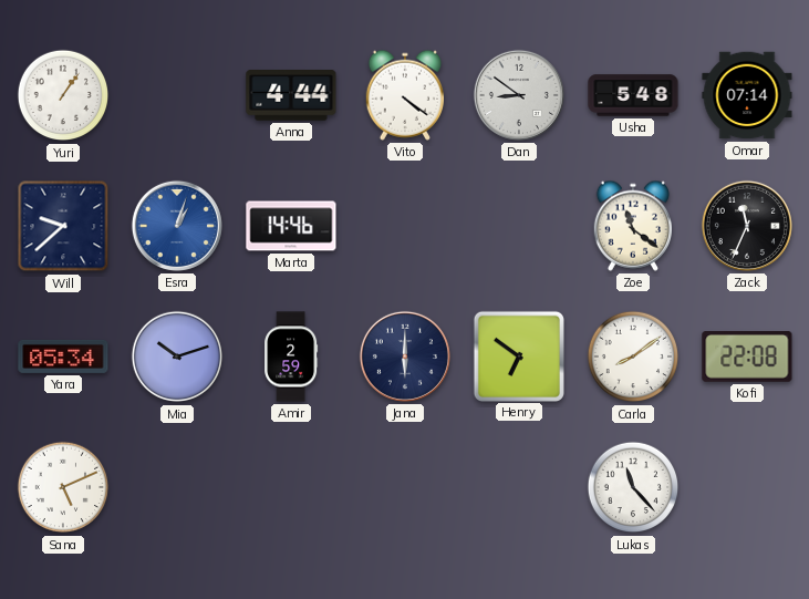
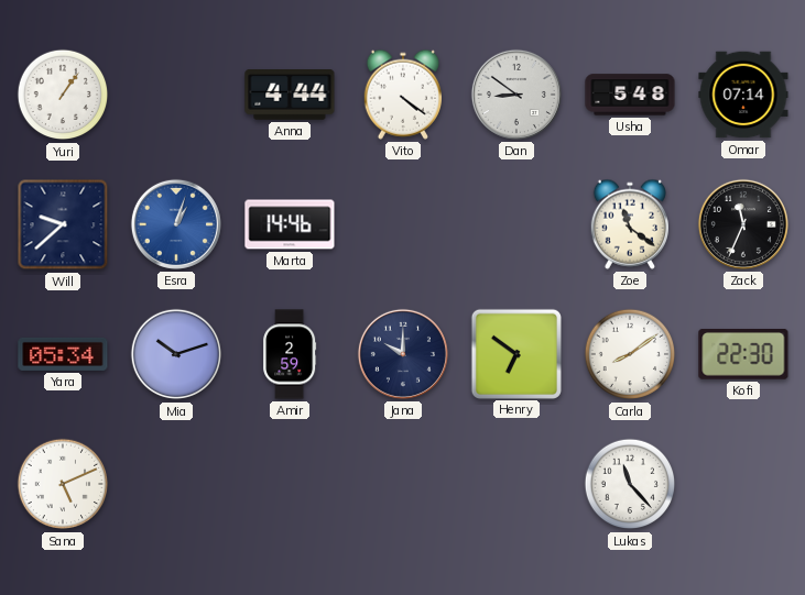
Jana: 6:00 -> 10:00 (403, 354)
Kofi: 22:08 -> 22:30 (743, 355)
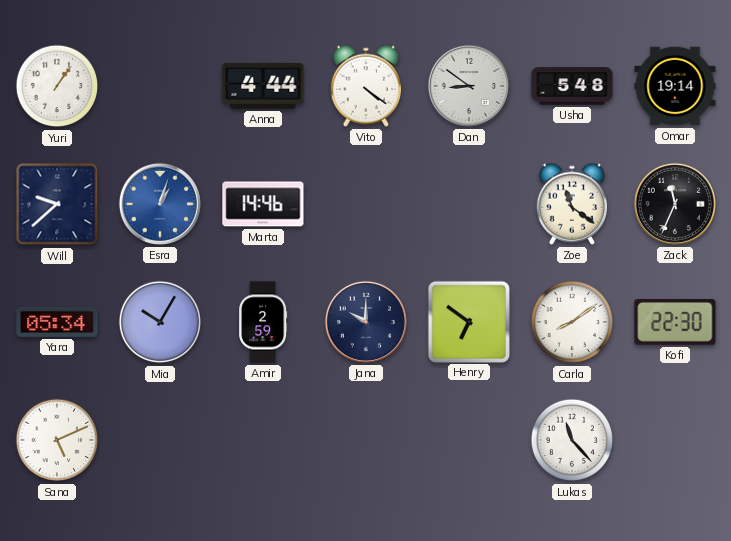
Omar: 07:14 -> 19:14 (675, 86)
Mia: 10:12 -> 10:05 (160, 322)
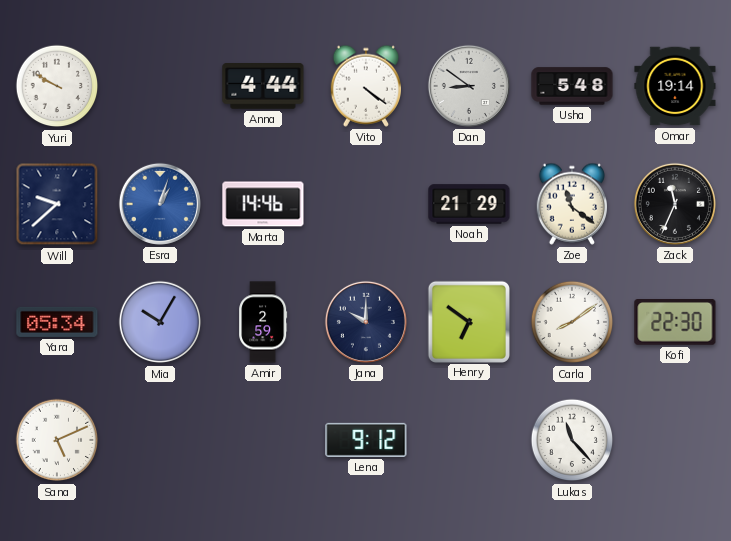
Yuri: 1:06 -> 9:50 (57, 86)
Noah: none -> 21:29 (469, 204)
Lena: none -> 9:12 (366, 440)
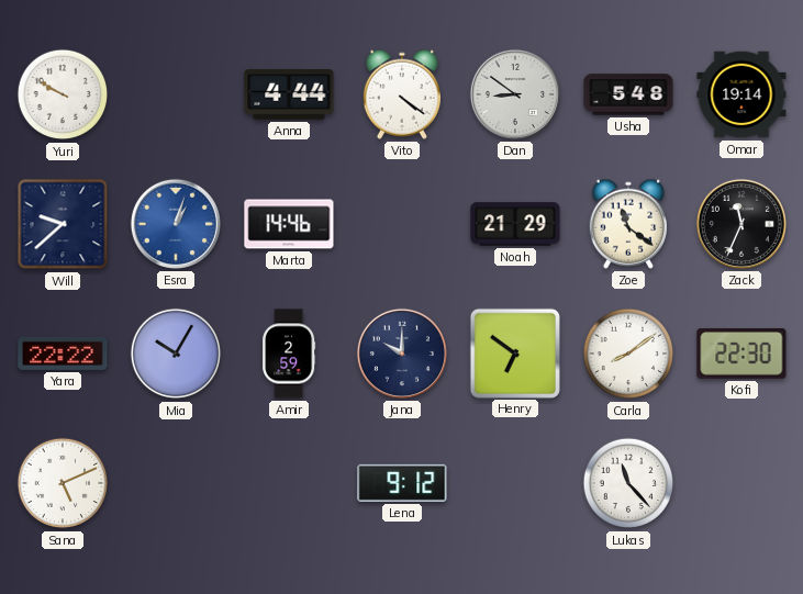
Yara: 05:34 -> 22:22 (63, 354)
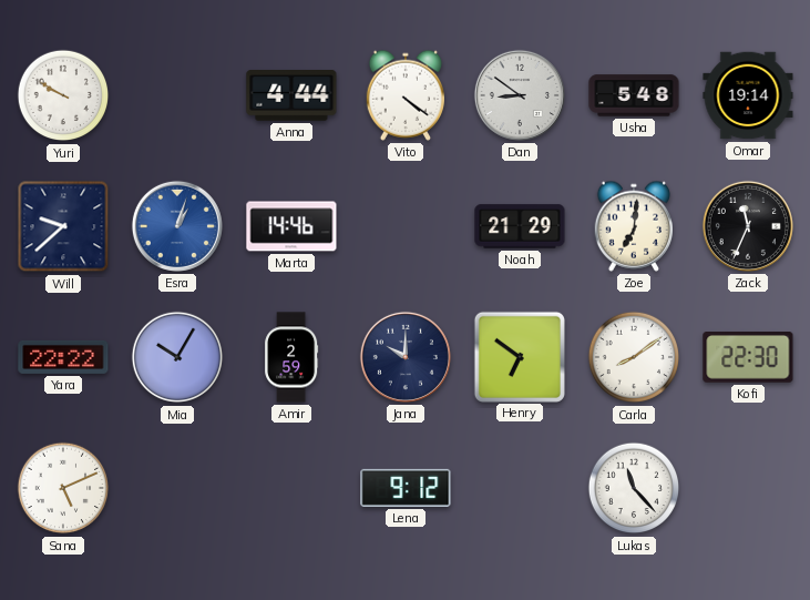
Zoe: 11:21 -> 7:01 (633, 226)
